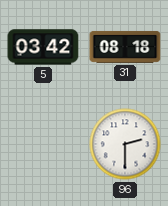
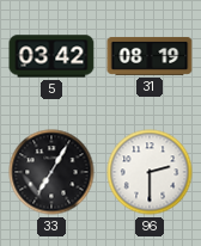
31: 08:18 -> 08:19 (150, 56)
33: none -> 7:05 (51, 172)
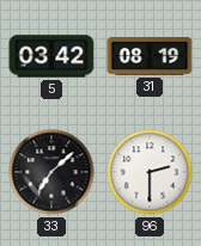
33: 7:05 -> 7:08 (51, 172)
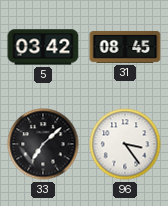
31: 08:19 -> 08:45 (125, 47)
96: 2:30 -> 3:24 (125, 144)
